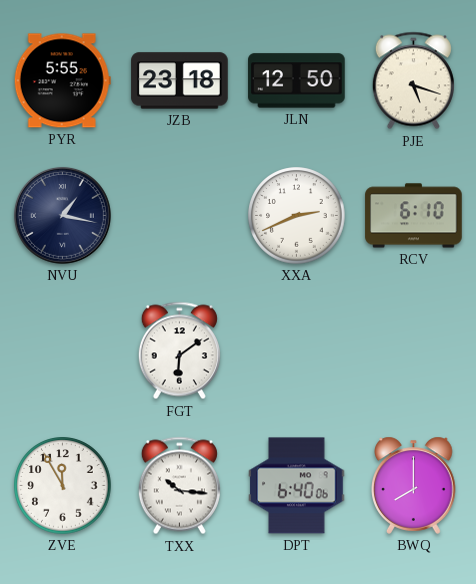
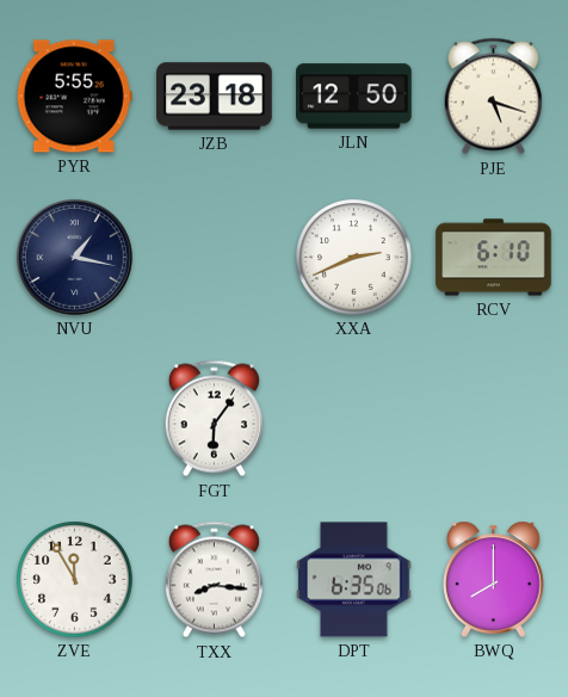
FGT: 6:09 -> 6:06 (214, 419)
TXX: 10:16 -> 8:16 (214, 580)
DPT: 6:40 -> 6:35 (354, 580)
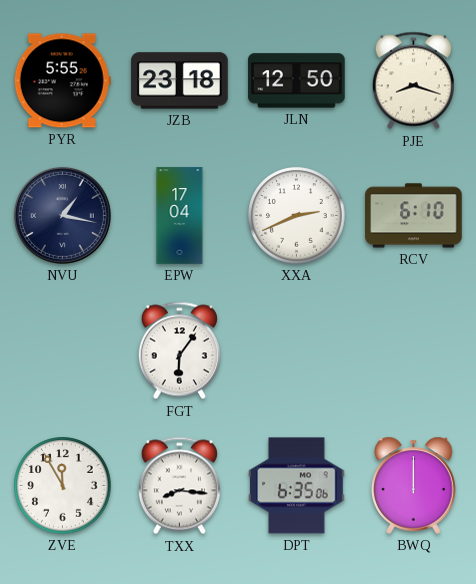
PJE: 5:18 -> 8:18 (413, 81)
EPW: none -> 17:04 (180, 216)
BWQ: 8:00 -> 12:00 (414, 485)
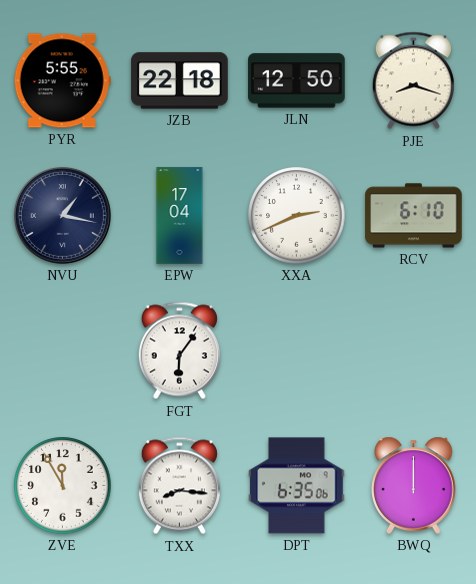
JZB: 23:18 -> 22:18 (180, 81)
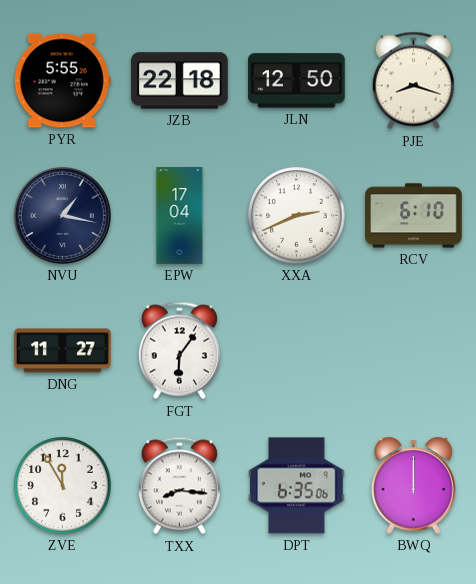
DNG: none -> 11:27 (63, 351)
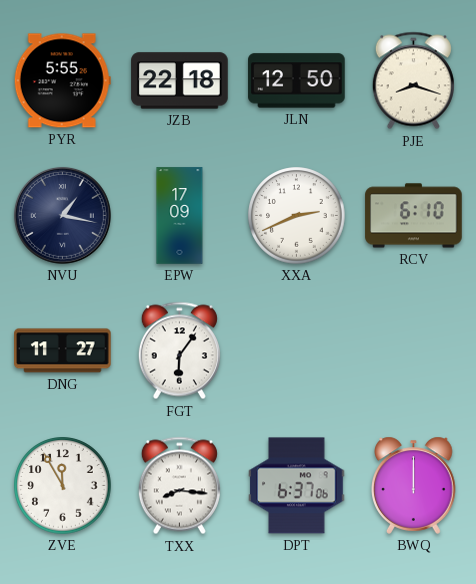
EPW: 17:04 -> 17:09 (180, 216)
DPT: 6:35 -> 6:37 (297, 486)
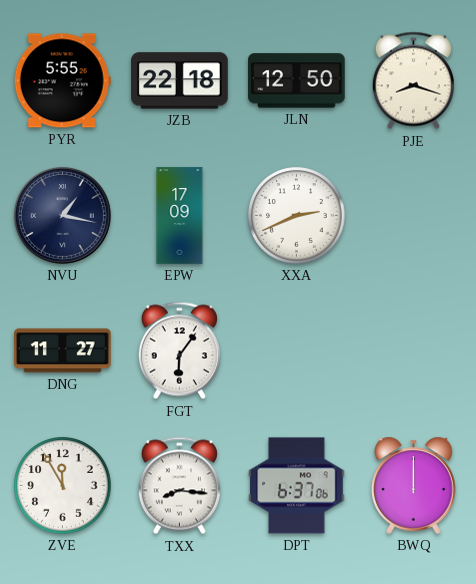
RCV: 6:10 -> none (414, 216)
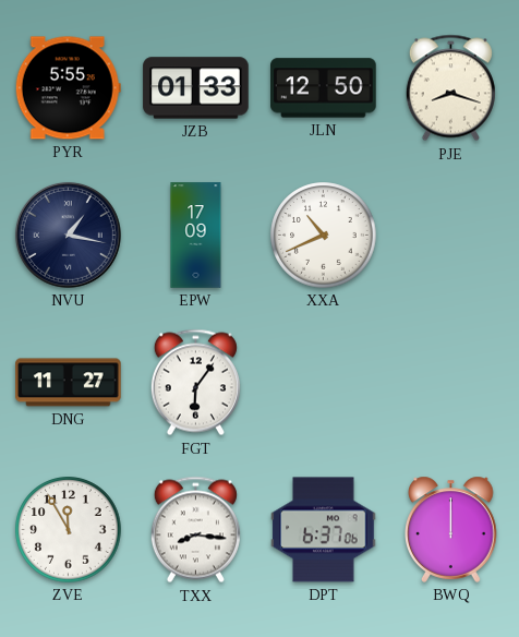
JZB: 22:18 -> 01:33 (196, 88)
XXA: 2:41 -> 10:41 (324, 236)
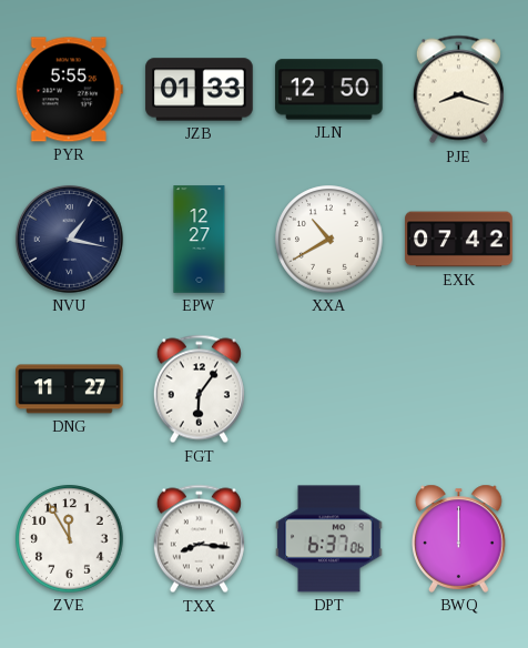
EPW: 17:09 -> 12:27 (200, 240)
XXA: 10:41 -> 10:40 (329, 240)
EXK: none -> 07:42 (459, 240)
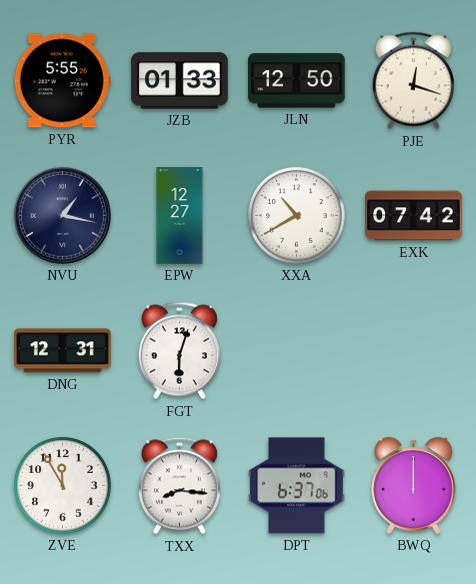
PJE: 8:18 -> 12:18 (413, 81)
DNG: 11:27 -> 12:31 (63, 351)
FGT: 6:06 -> 6:03 (179, 351)
